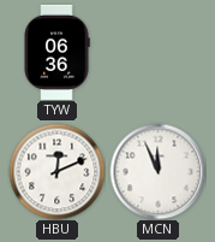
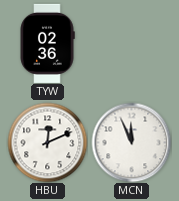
TYW: 06:36 -> 02:36 (47, 43)
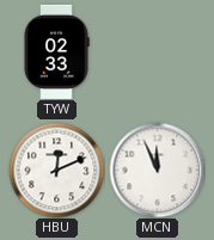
TYW: 02:36 -> 02:33 (56, 51)
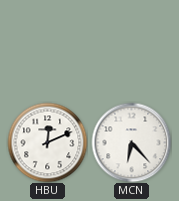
TYW: 02:33 -> none (56, 51)
MCN: 11:56 -> 6:23 (131, 142)
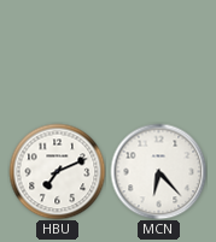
HBU: 12:11 -> 7:11 (57, 171)
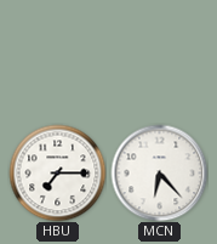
HBU: 7:11 -> 7:15 (57, 172)
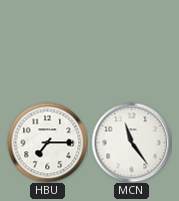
MCN: 6:23 -> 11:24 (131, 142)
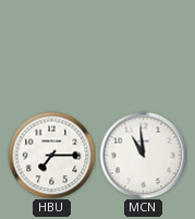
MCN: 11:24 -> 10:59 (143, 155)
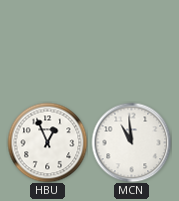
HBU: 7:15 -> 12:56 (47, 142)
